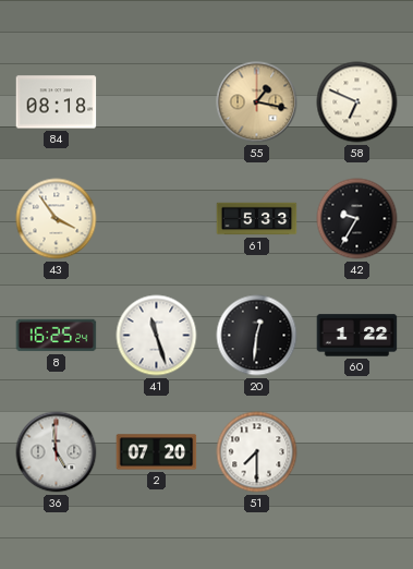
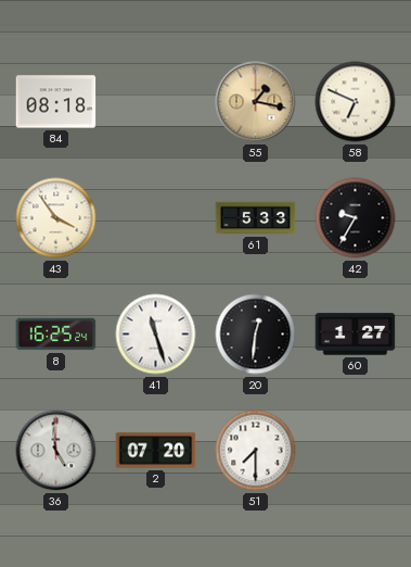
60: 1:22 -> 1:27 (356, 335)
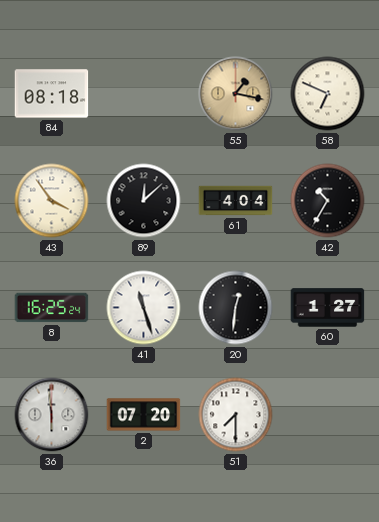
89: none -> 12:08 (144, 201)
61: 5:33 -> 4:04 (236, 201)
42: 9:35 -> 10:35 (328, 201)
36: 4:59 -> 5:59 (52, 415)
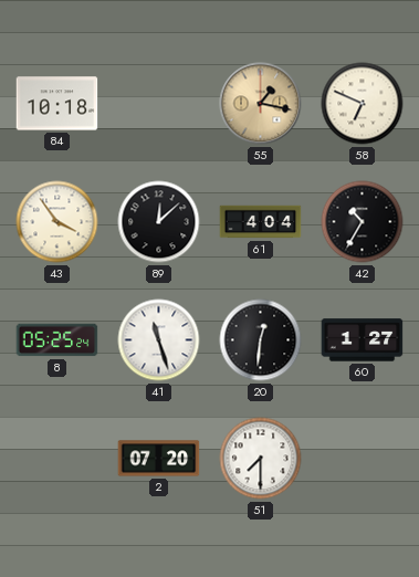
84: 08:18 -> 10:18 (57, 104)
8: 16:25 -> 05:25 (57, 340)
36: 5:59 -> none (52, 415)
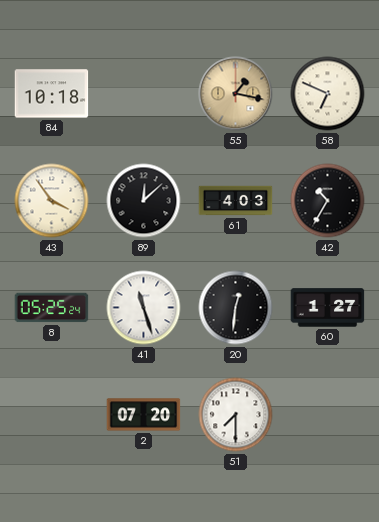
61: 4:04 -> 4:03 (236, 201)
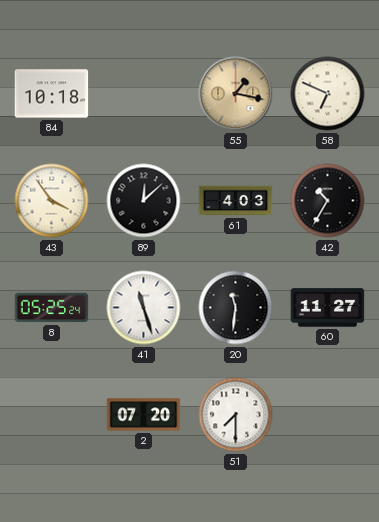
20: 12:31 -> 11:31 (236, 308)
60: 1:27 -> 11:27 (328, 308)
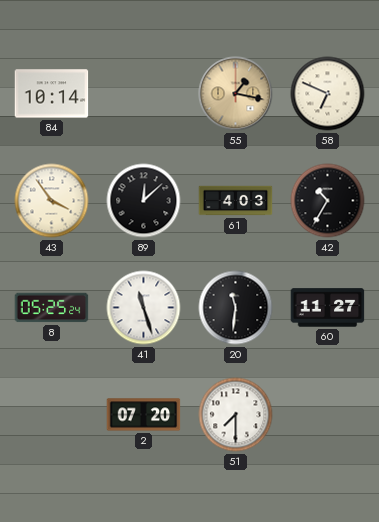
84: 10:18 -> 10:14 (52, 94)
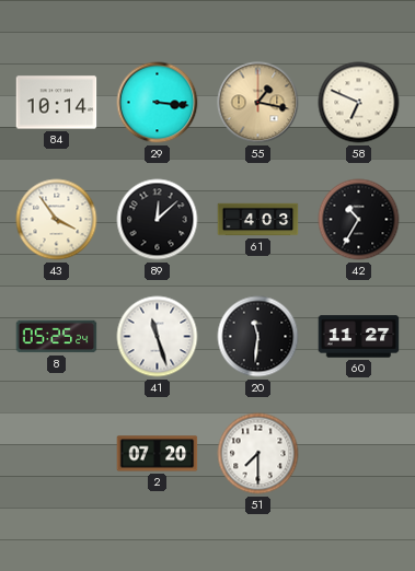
29: none -> 3:16 (158, 103)
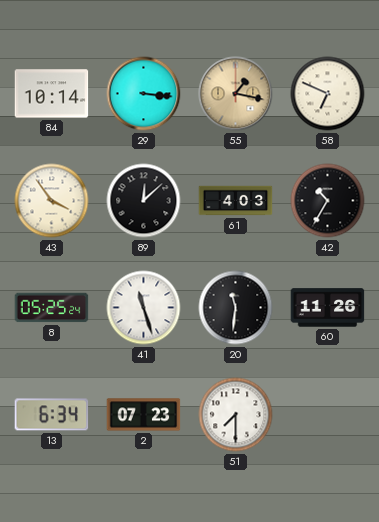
60: 11:27 -> 11:26 (328, 308)
13: none -> 6:34 (52, 415)
2: 07:20 -> 07:23 (144, 415)
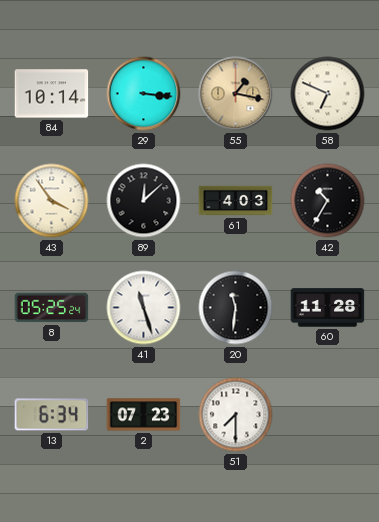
60: 11:26 -> 11:28 (328, 308)
